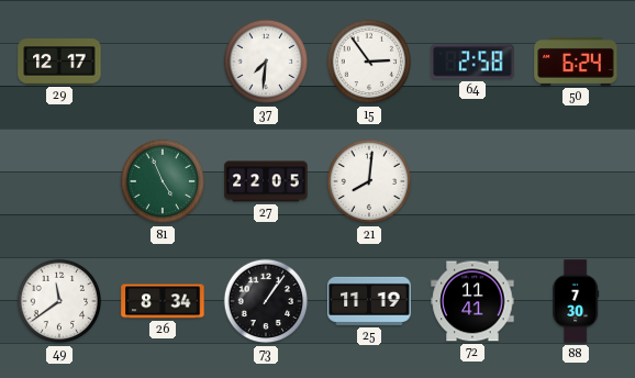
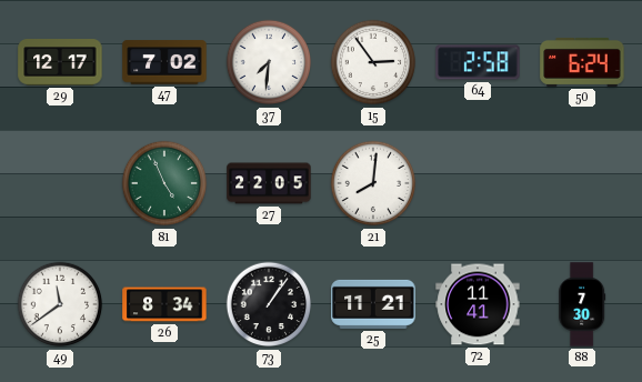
47: none -> 7:02 (164, 62)
25: 11:19 -> 11:21 (373, 304)
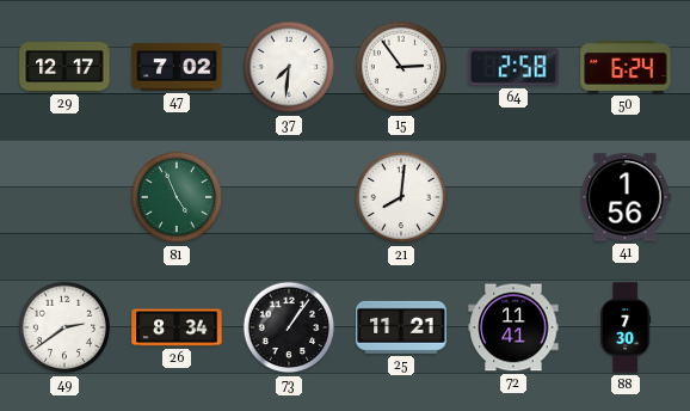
27: 22:05 -> none (269, 183)
41: none -> 1:56 (626, 197)
49: 11:39 -> 2:39 (64, 327)
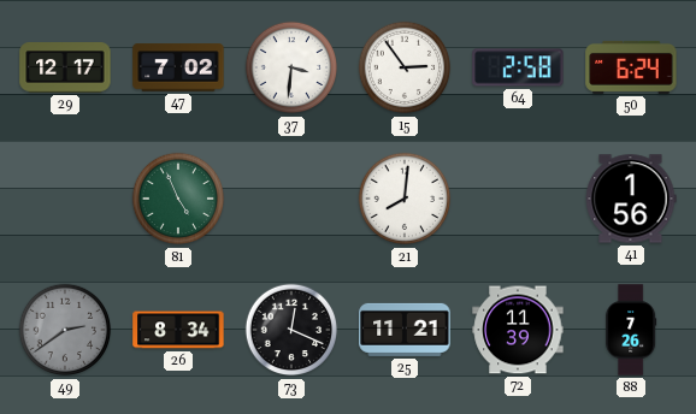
37: 7:31 -> 3:31 (291, 67)
49 dial: white -> grey (65, 330)
73: 1:06 -> 12:19 (291, 330)
72: 11:41 -> 11:39 (518, 330)
88: 7:30 -> 7:26 (631, 330)
